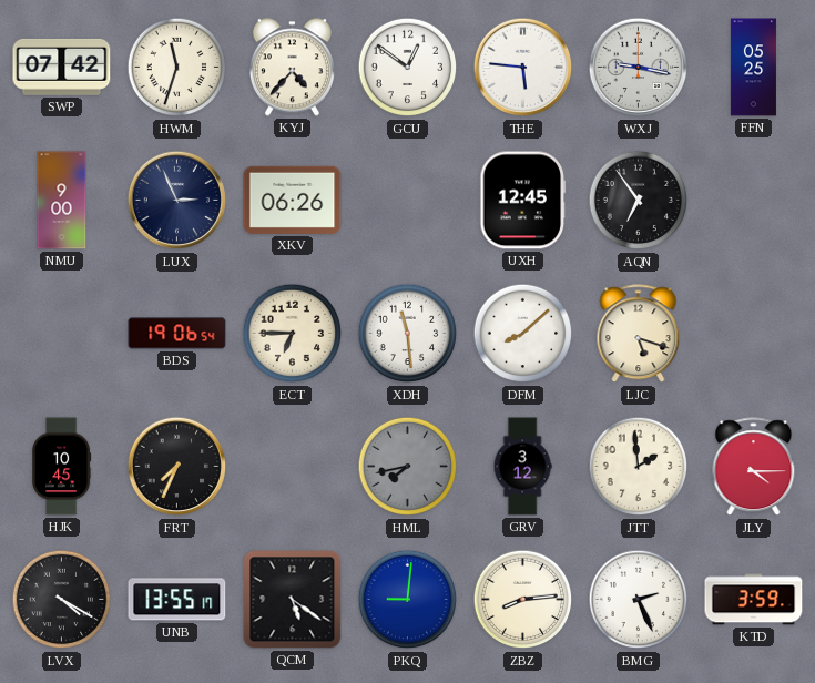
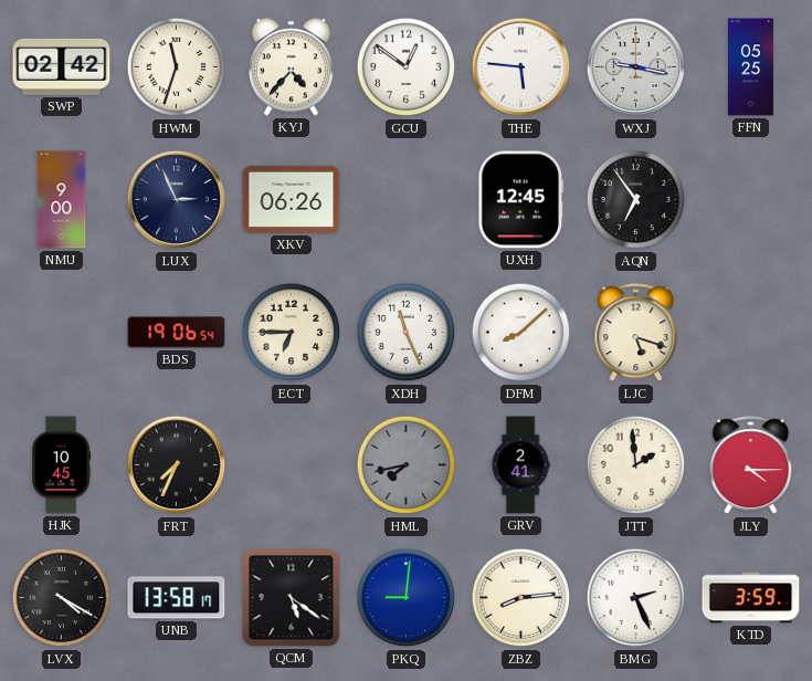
SWP: 07:42 -> 02:42 (62, 66)
XDH: 11:29 -> 11:26 (407, 333)
GRV: 3:12 -> 2:41 (520, 465)
UNB: 13:55 -> 13:58 (177, 598)
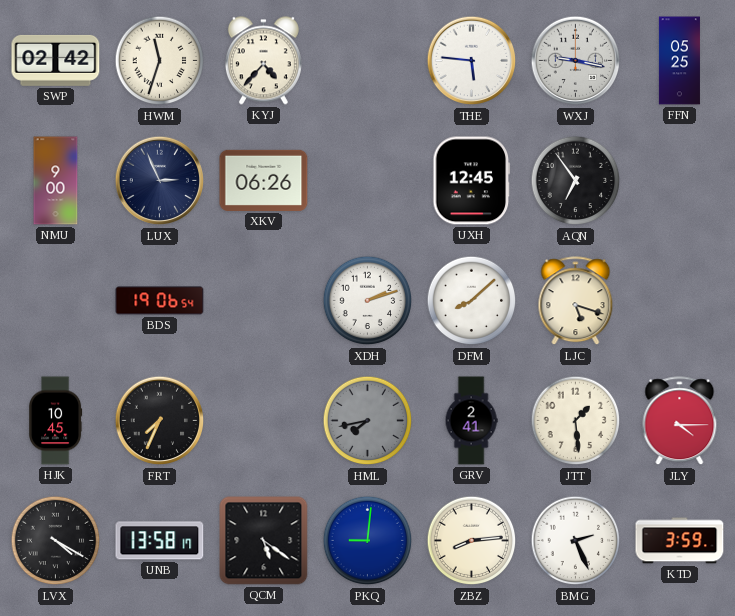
GCU: 12:51 -> none (407, 67)
ECT: 6:45 -> none (292, 333)
XDH: 11:26 -> 2:12 (368, 301)
JTT: 1:59 -> 1:29 (576, 421)
